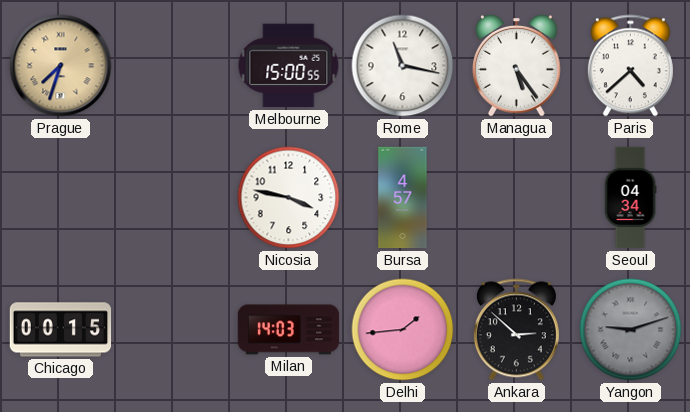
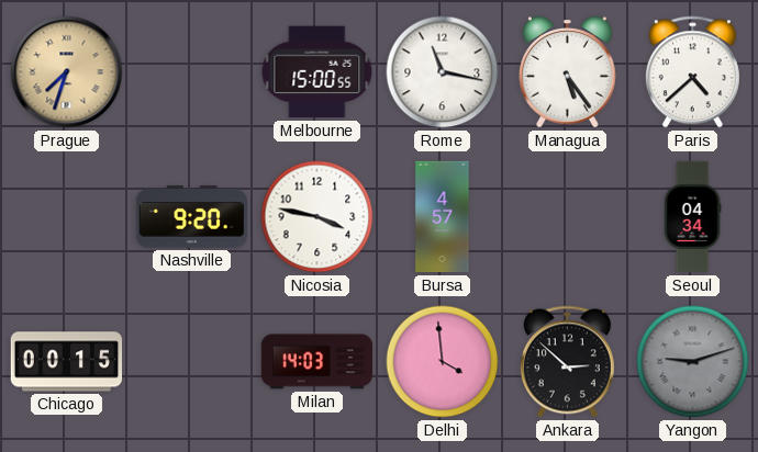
Nashville: none -> 9:20 (191, 216)
Delhi: 1:44 -> 3:59 (443, 362)
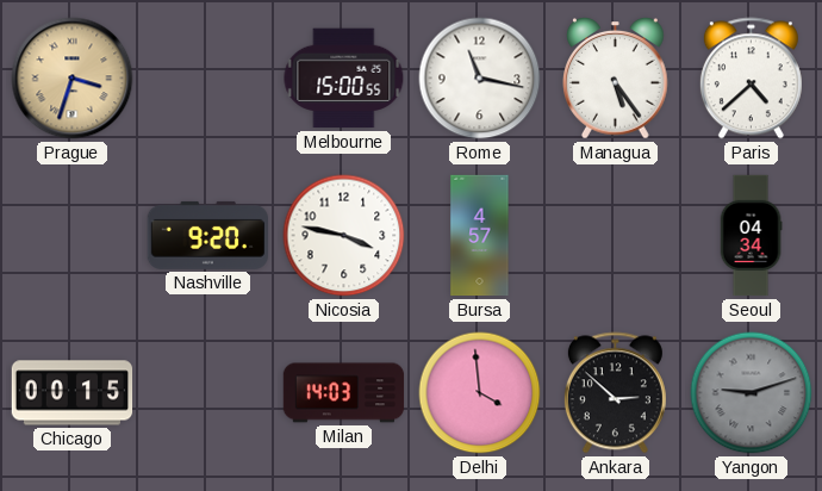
Prague: 7:33 -> 3:33 (73, 79)
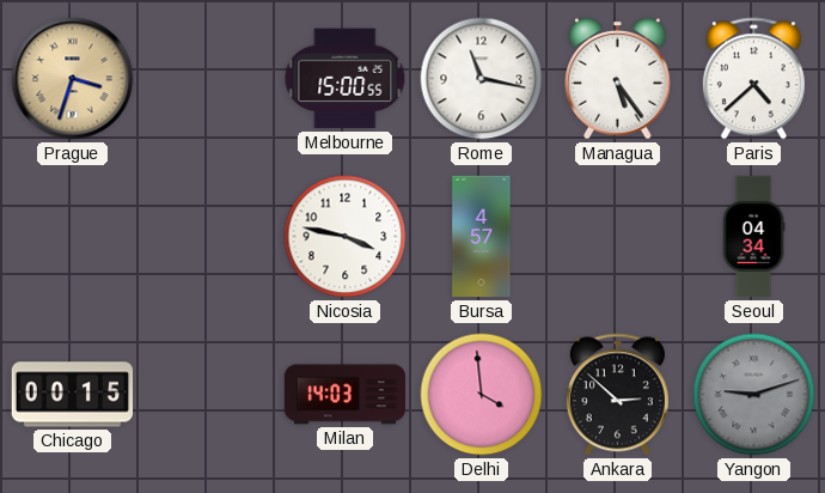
Nashville: 9:20 -> none (207, 235)
